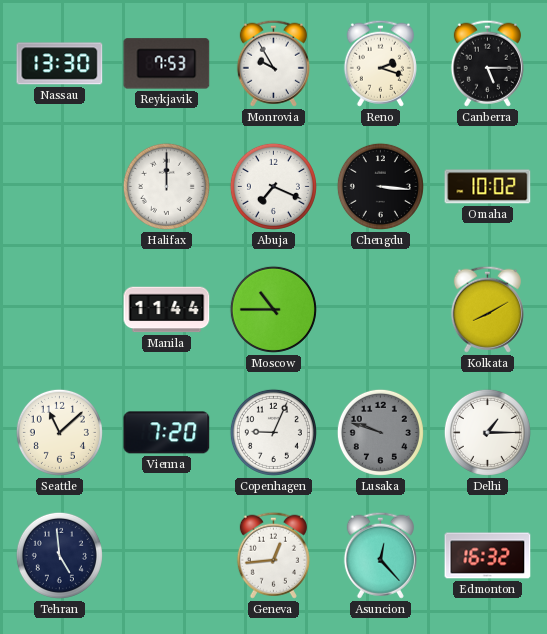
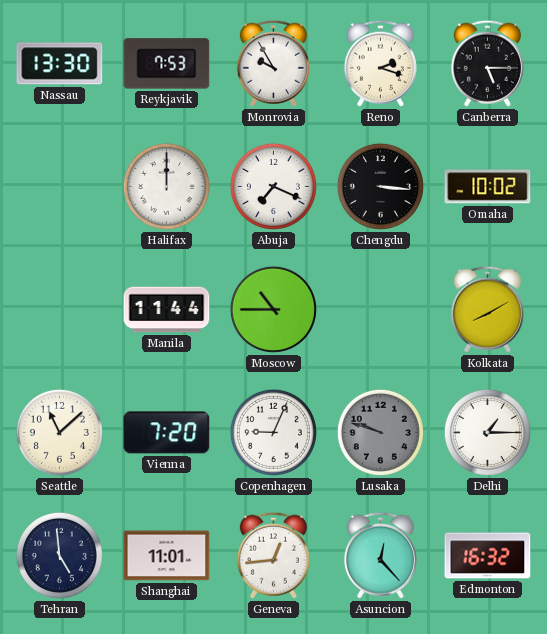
Shanghai: none -> 11:01 (167, 556)
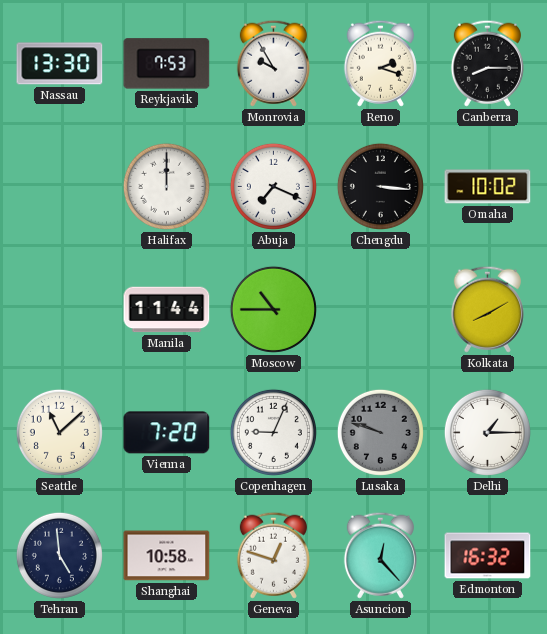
Canberra: 5:15 -> 8:15 (487, 63)
Shanghai: 11:01 -> 10:58 (167, 556)
Geneva: 12:44 -> 12:48 (273, 555)
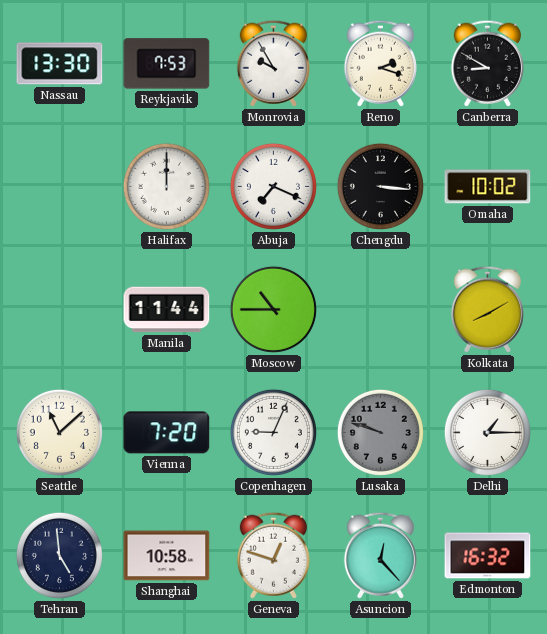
Canberra: 8:15 -> 8:50 (487, 63)
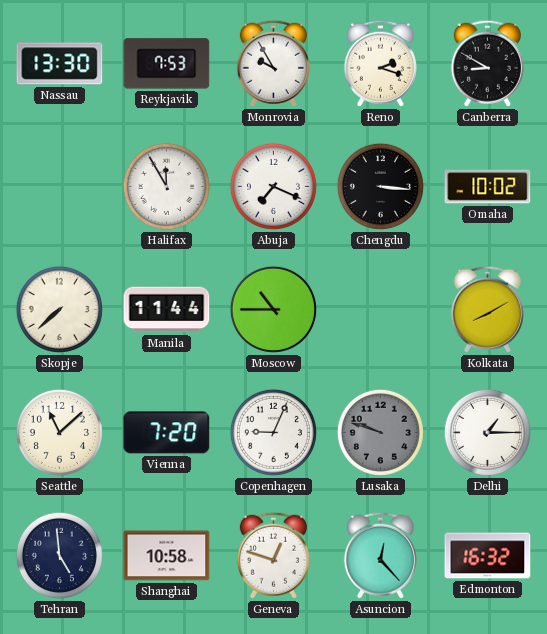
Halifax: 12:00 -> 11:55 (166, 186)
Skopje: none -> 7:38 (59, 309)
